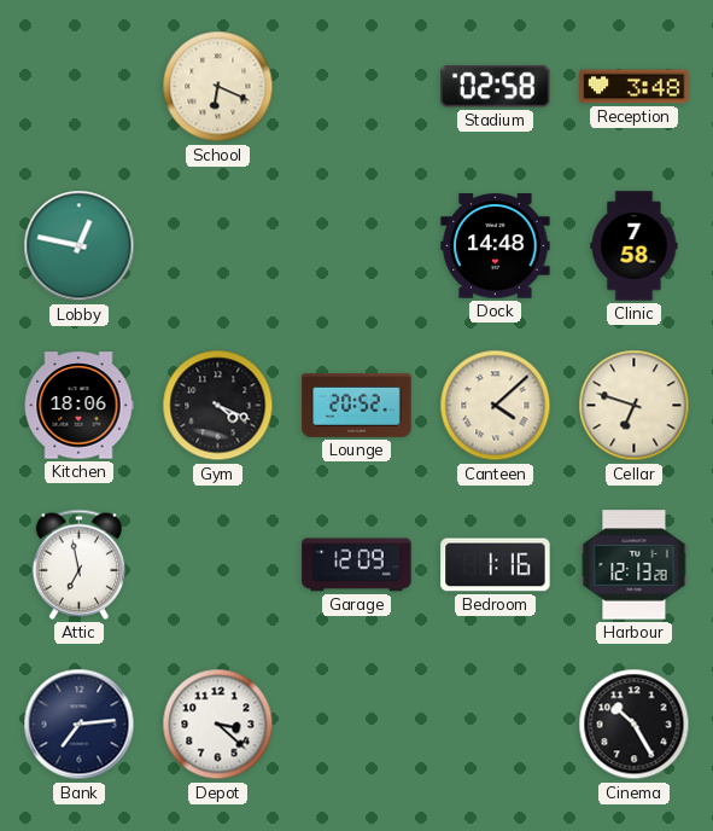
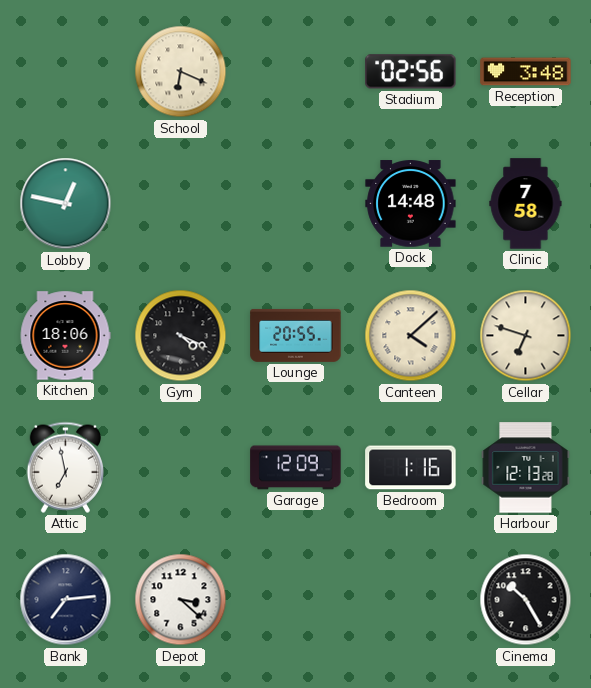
Stadium: 02:58 -> 02:56 (411, 72)
Lounge: 20:52 -> 20:55 (296, 335)
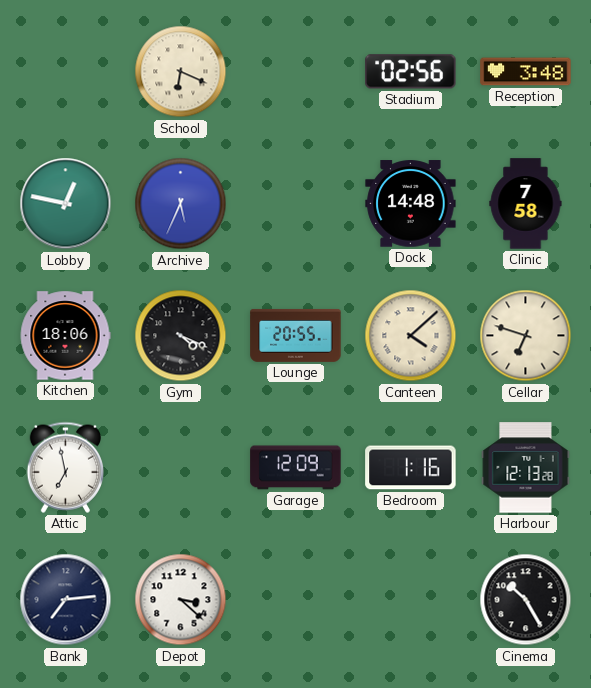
Archive: none -> 5:34 (181, 204)
